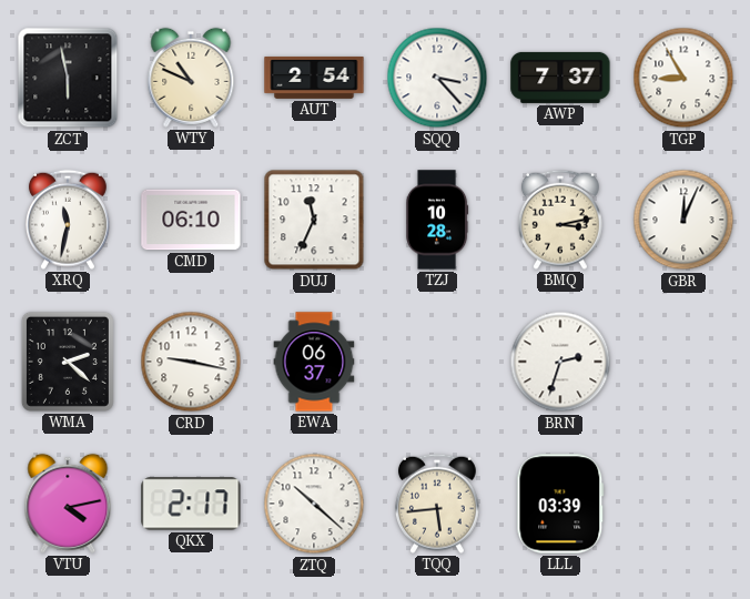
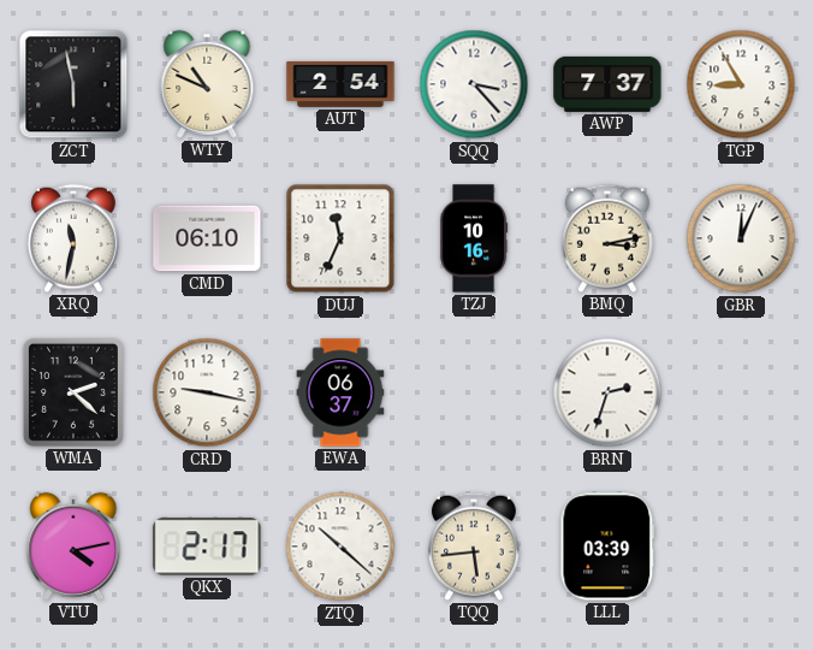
TZJ: 10:28 -> 10:16 (474, 238)
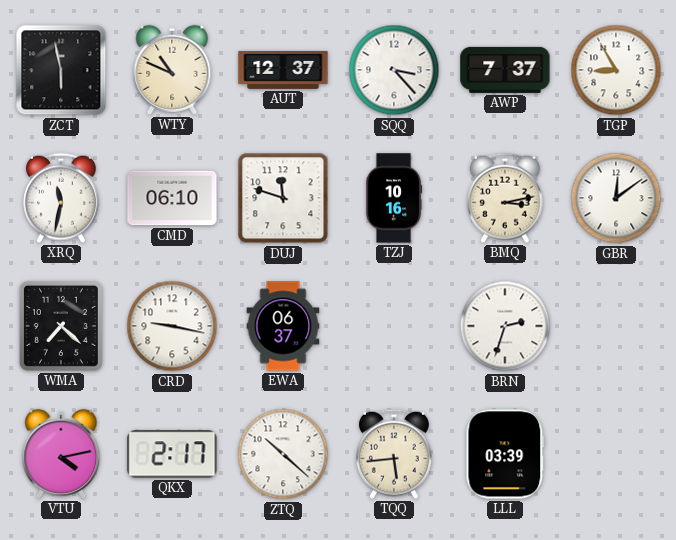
AUT: 2:54 -> 12:37 (283, 70)
DUJ: 11:34 -> 11:48 (283, 198)
GBR: 12:04 -> 12:09 (616, 198)
WMA: 2:22 -> 7:22 (61, 326)
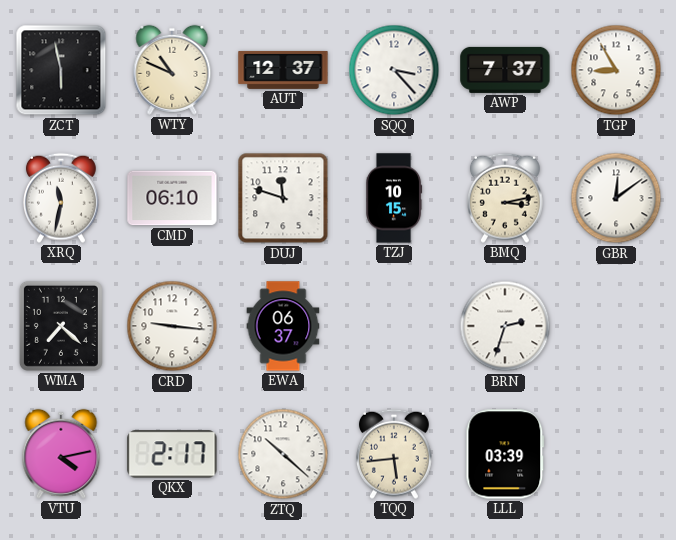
TZJ: 10:16 -> 10:15 (394, 198)
CRD: 9:17 -> 9:16 (172, 326)
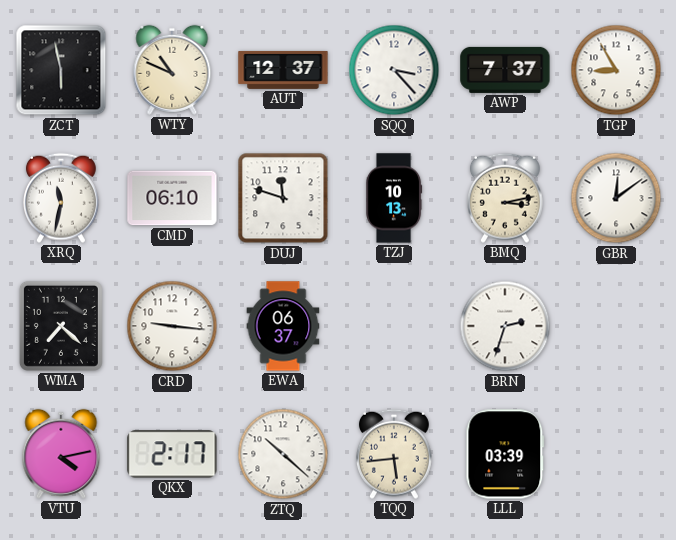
TZJ: 10:15 -> 10:13 (394, 198)
